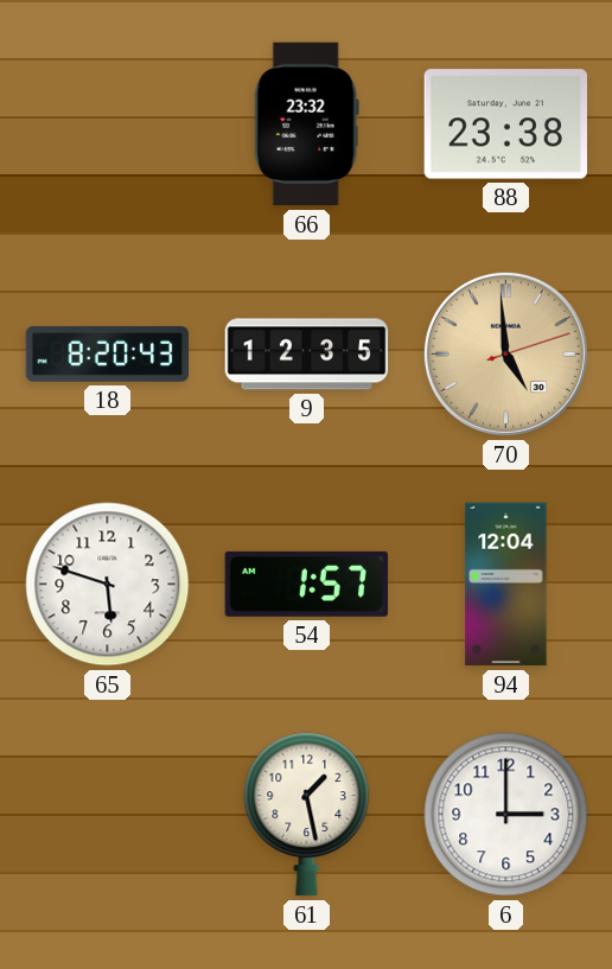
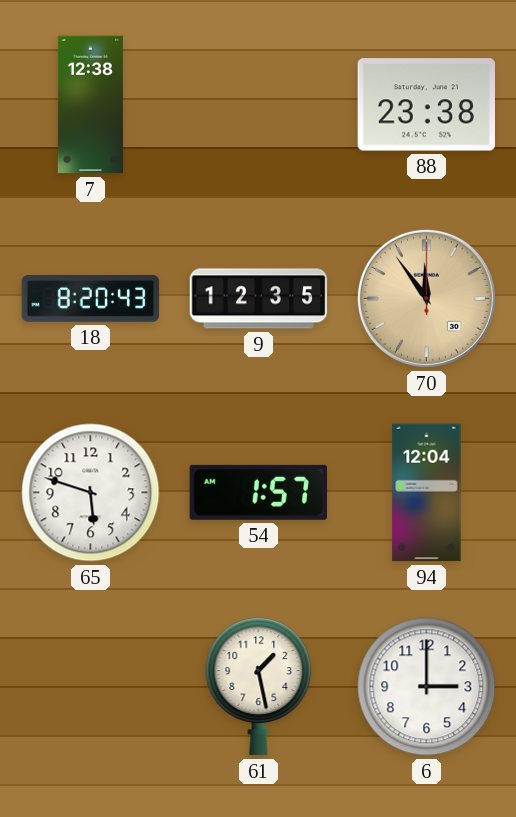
7: none -> 12:38 (90, 105)
66: 23:32 -> none (306, 125)
70: 4:59 -> 11:54 (426, 298)
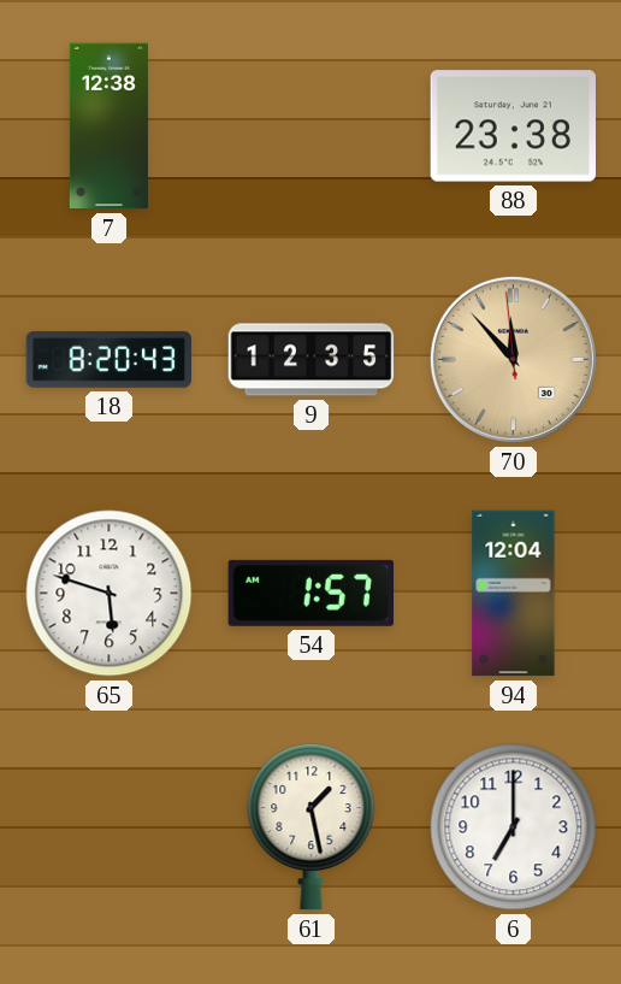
70: 11:54 -> 11:52 (513, 359)
6: 3:00 -> 7:00 (514, 827)
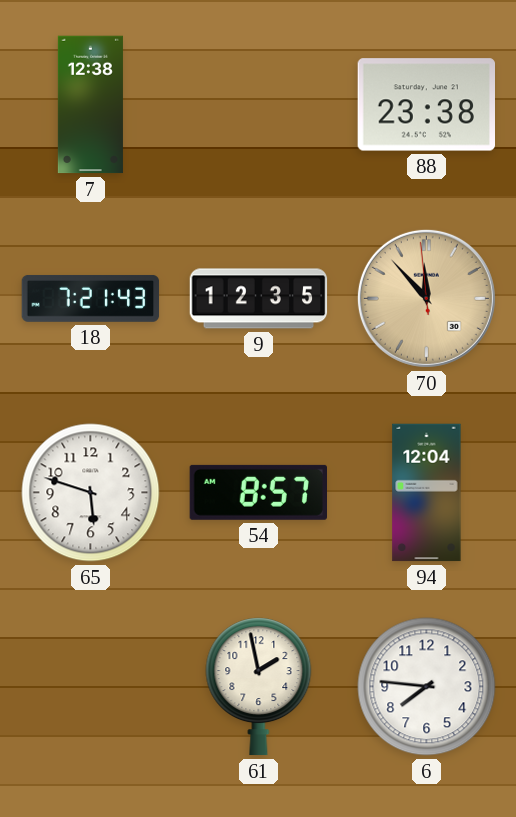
18: 8:20 -> 7:21 (91, 298)
54: 1:57 -> 8:57 (258, 492)
61: 1:28 -> 1:58 (259, 687)
6: 7:00 -> 7:46 (427, 687)
